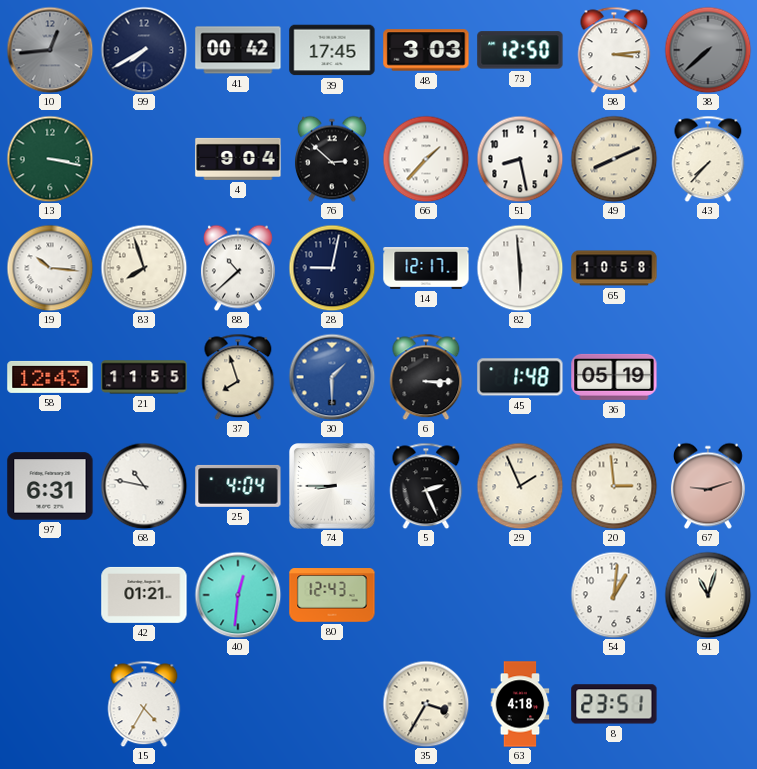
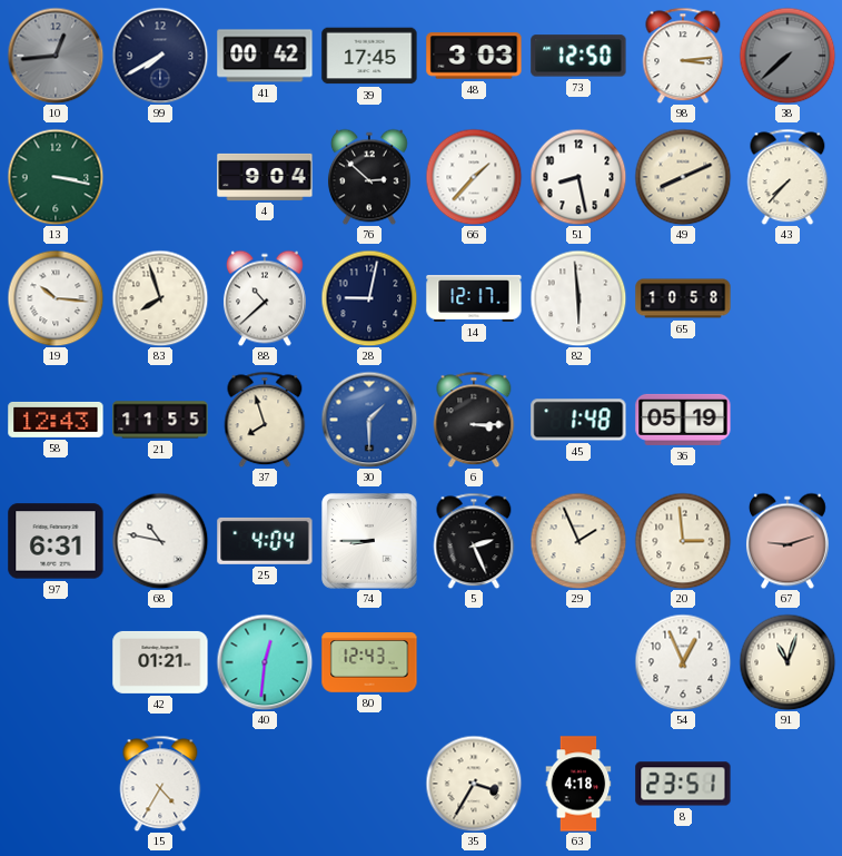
54: 1:01 -> 12:56 (683, 662)
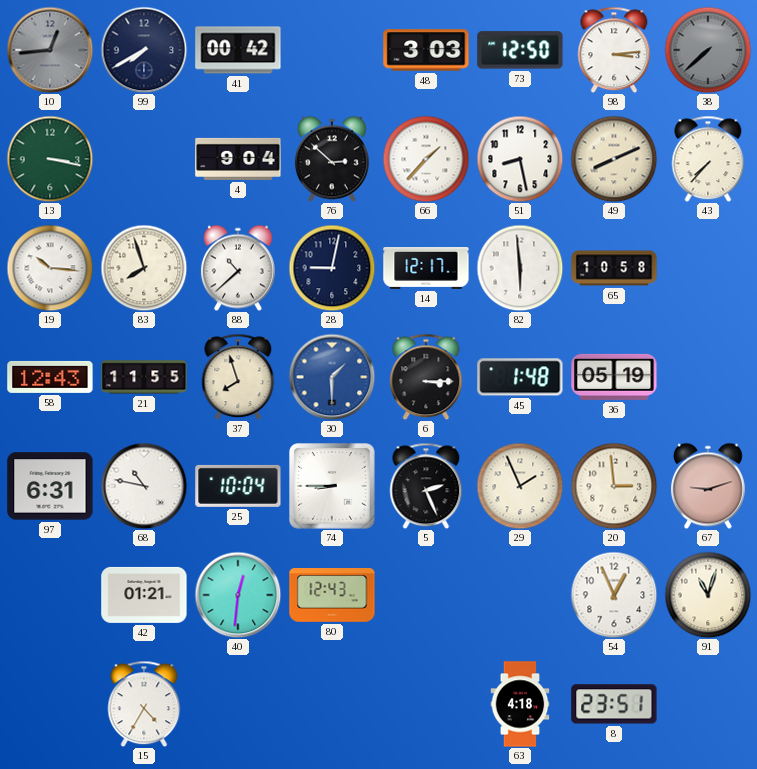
39: 17:45 -> none (369, 56)
25: 4:04 -> 10:04 (238, 486)
35: 3:35 -> none (474, 784)
